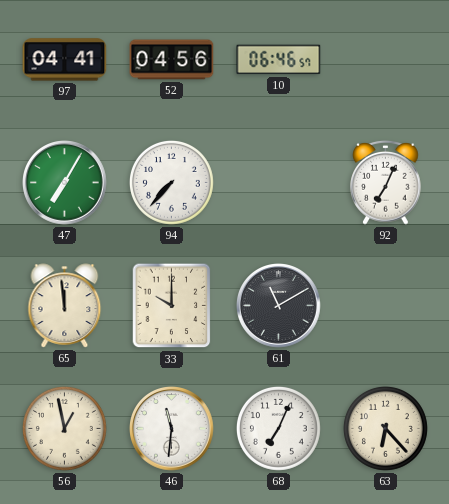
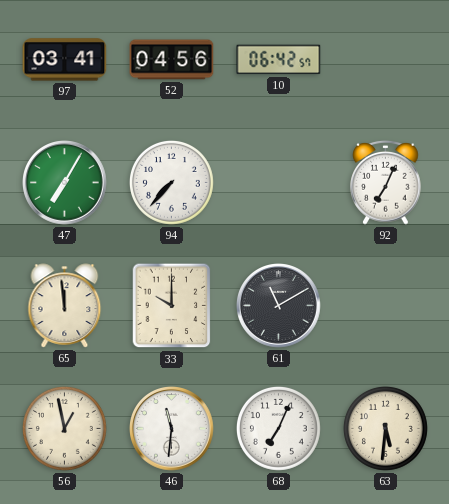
97: 04:41 -> 03:41 (65, 60)
10: 06:46 -> 06:42 (279, 60)
63: 6:23 -> 5:31 (385, 428)
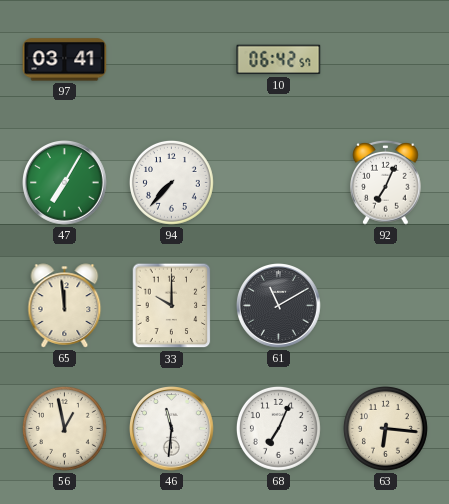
52: 04:56 -> none (172, 60)
63: 5:31 -> 6:16 (385, 428)
